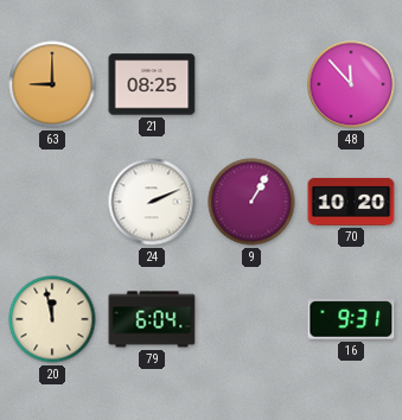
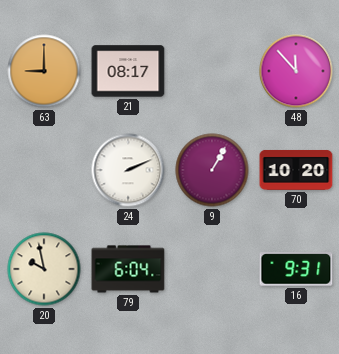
21: 08:25 -> 08:17 (128, 71)
20: 11:58 -> 9:58 (44, 269)
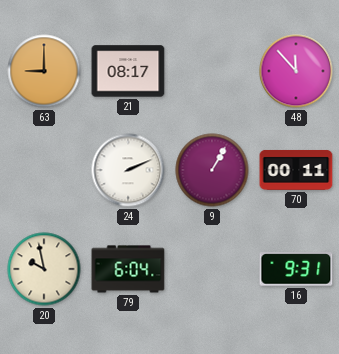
70: 10:20 -> 00:11 (296, 170)
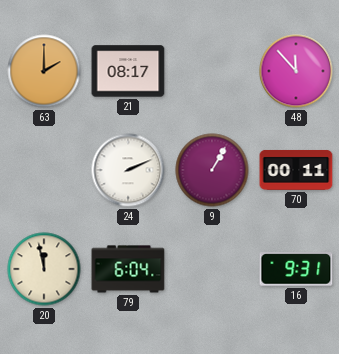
63: 9:00 -> 2:00 (44, 71)
20: 9:58 -> 11:58 (44, 269)
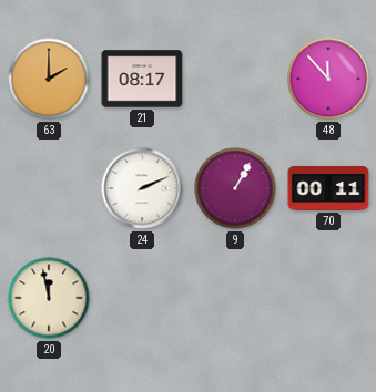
79: 6:04 -> none (128, 269)
16: 9:31 -> none (296, 269)
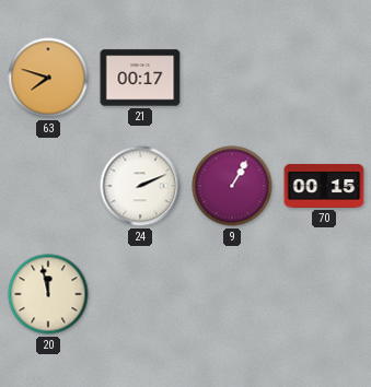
63: 2:00 -> 7:48 (48, 78)
21: 08:17 -> 00:17 (140, 78)
48: 11:53 -> none (328, 79)
70: 00:11 -> 00:15 (324, 186)
